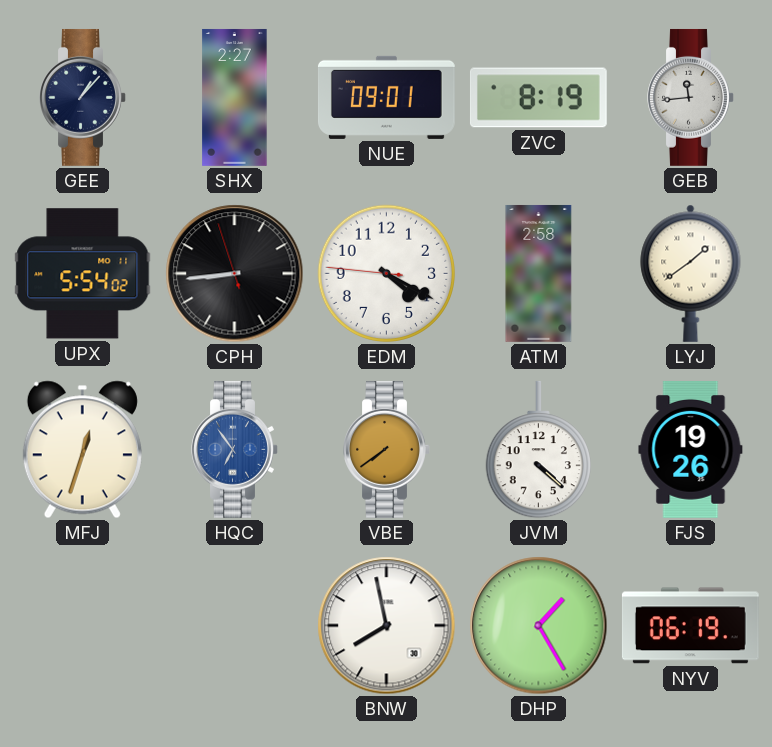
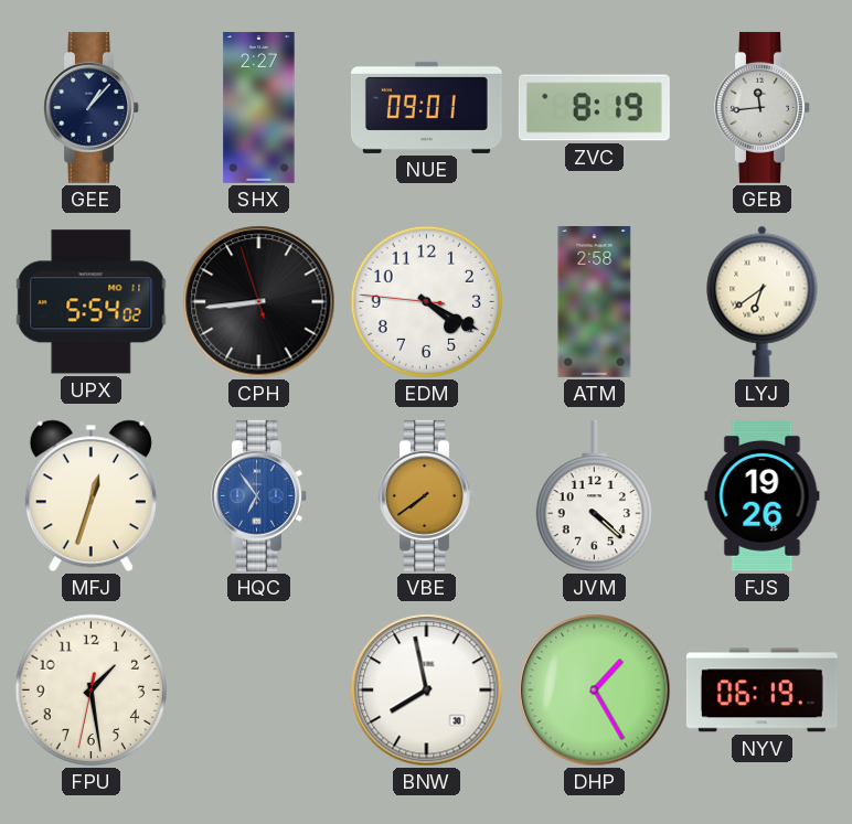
LYJ: 1:39 -> 6:39 (763, 301)
FPU: none -> 1:28 (92, 691)
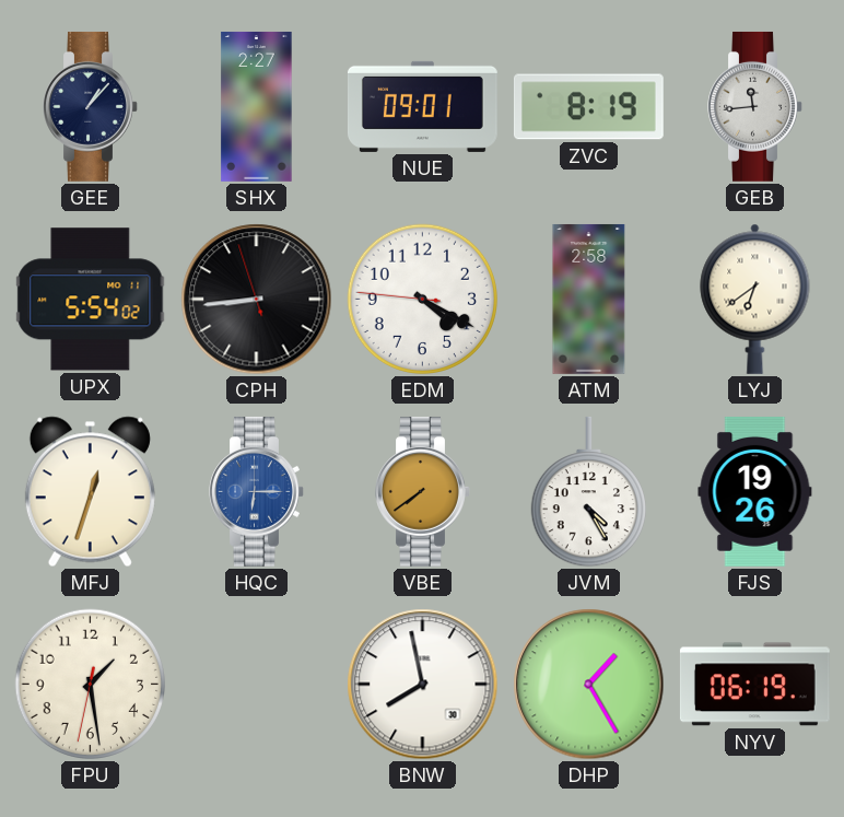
HQC: 6:54 -> 6:15 (257, 491)
JVM: 4:22 -> 4:25 (588, 492)
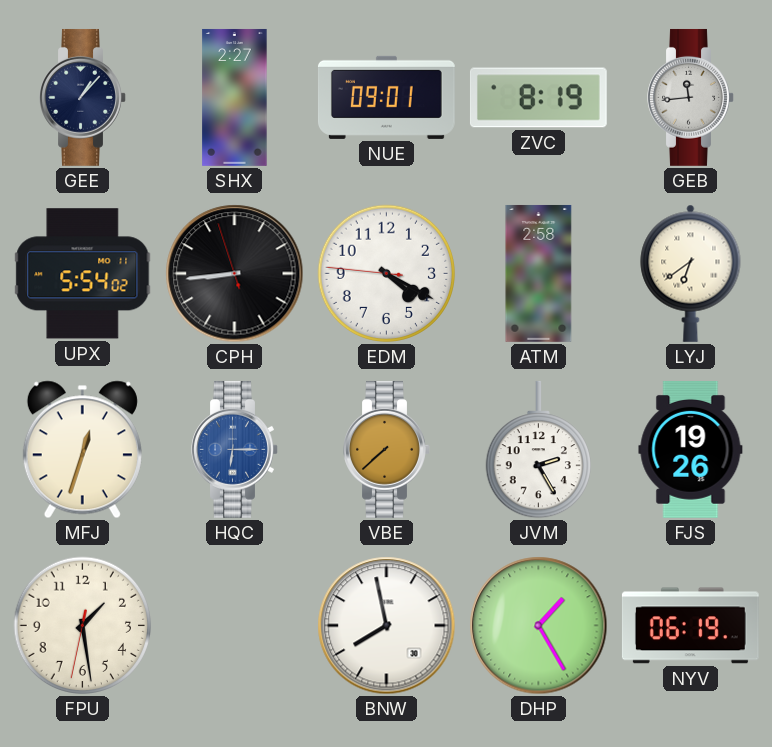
VBE: 7:39 -> 7:38 (387, 449)
JVM: 4:25 -> 2:25 (538, 450)
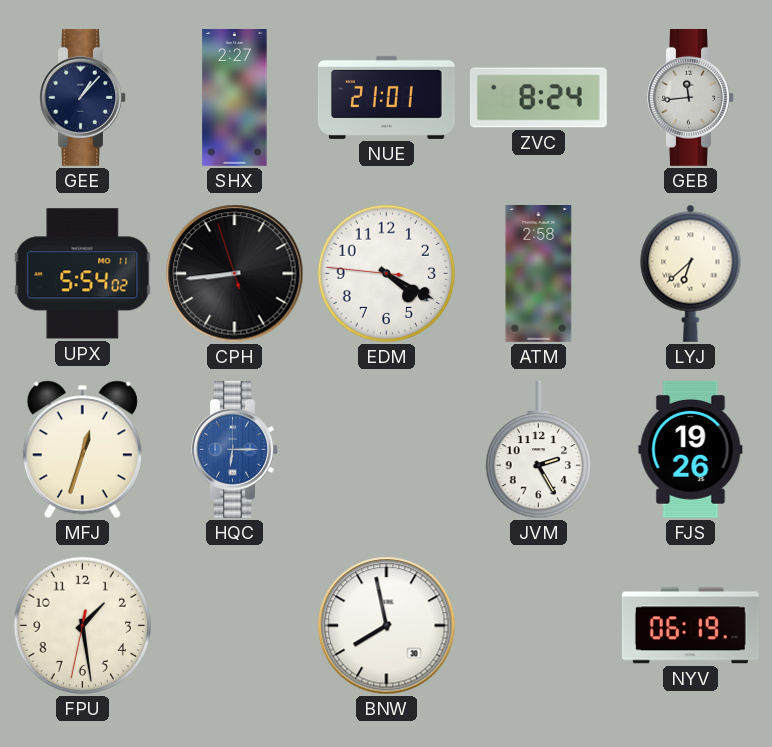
NUE: 09:01 -> 21:01 (386, 97)
ZVC: 8:19 -> 8:24 (538, 98)
LYJ: 6:39 -> 6:38 (691, 273)
VBE: 7:38 -> none (387, 449)
DHP: 1:25 -> none (539, 626)
